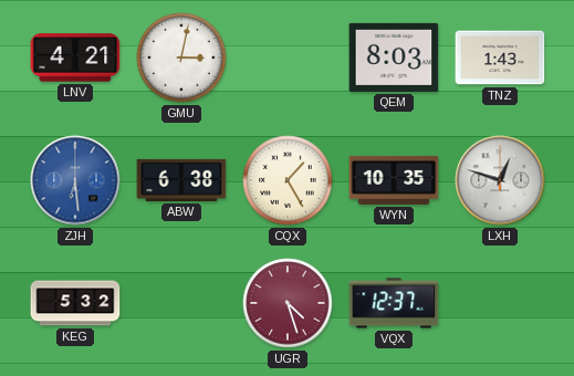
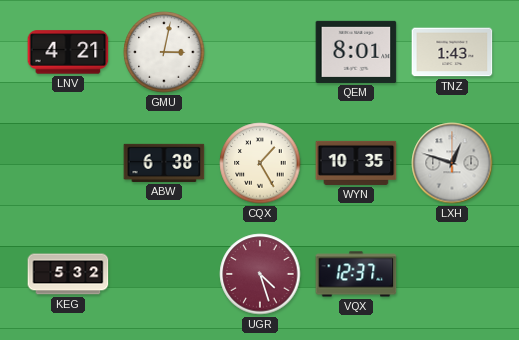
QEM: 8:03 -> 8:01 (356, 52)
ZJH: 6:29 -> none (75, 180)
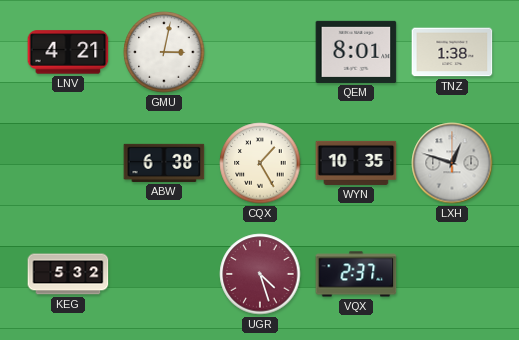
TNZ: 1:43 -> 1:38 (452, 52)
VQX: 12:37 -> 2:37 (356, 274)
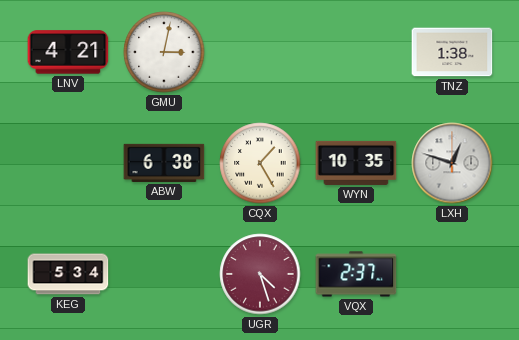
QEM: 8:01 -> none (356, 52)
KEG: 5:32 -> 5:34 (68, 274)
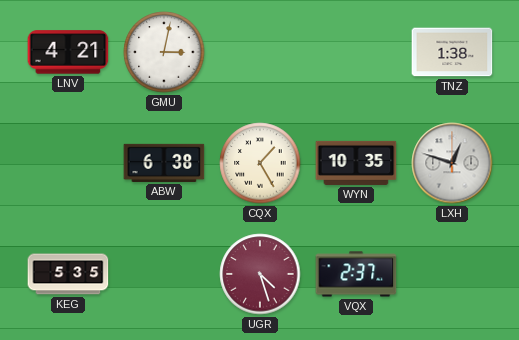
KEG: 5:34 -> 5:35 (68, 274)
